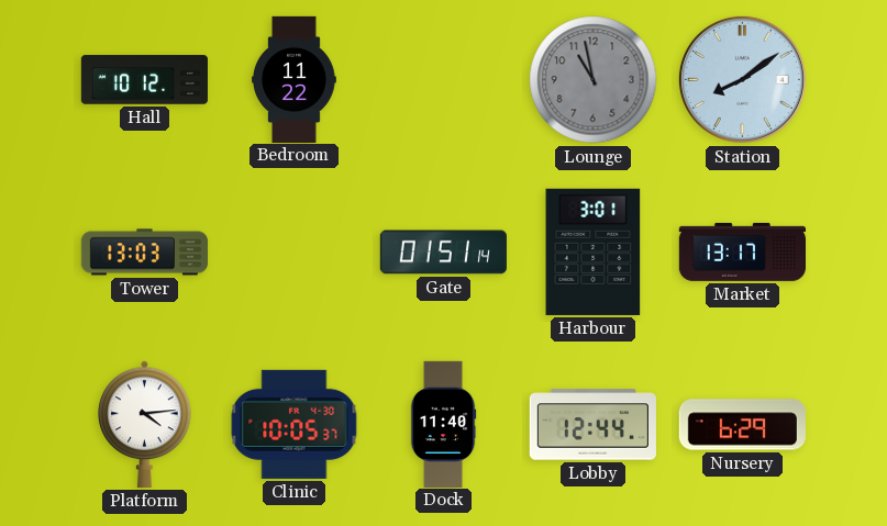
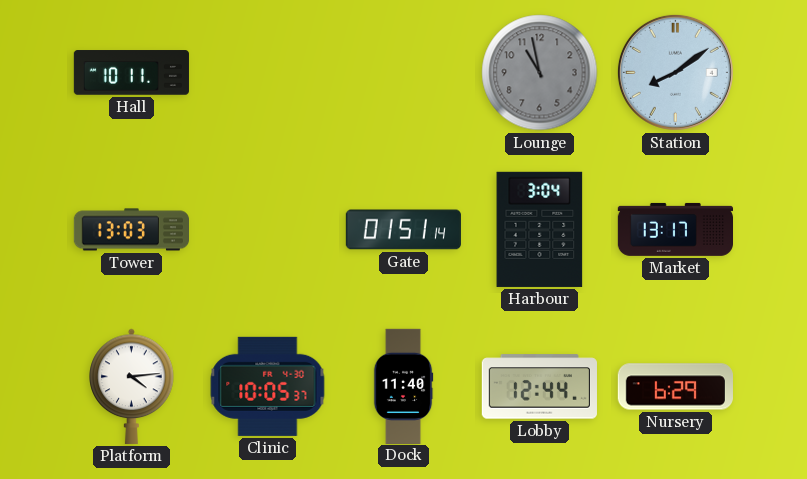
Hall: 10:12 -> 10:11 (131, 73)
Bedroom: 11:22 -> none (295, 79)
Harbour: 3:01 -> 3:04 (540, 229)
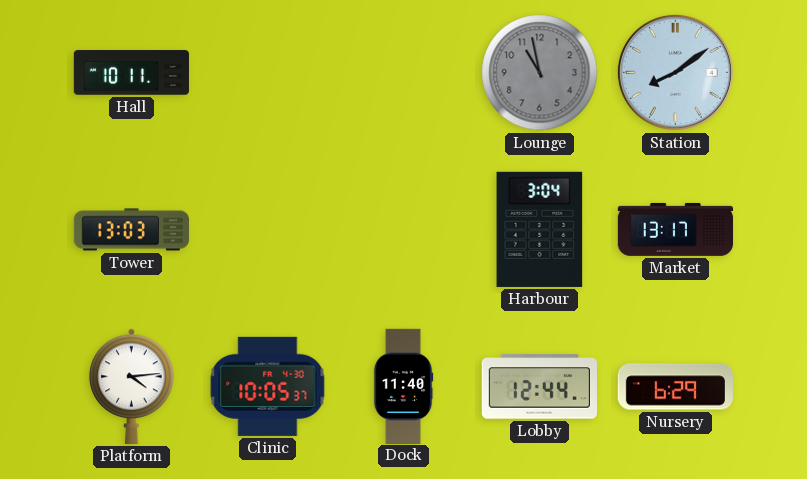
Gate: 01:51 -> none (403, 230)
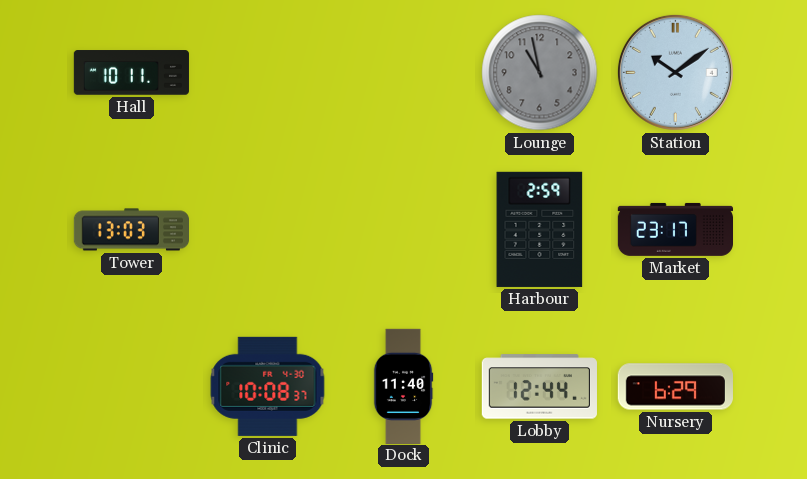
Station: 8:09 -> 10:09 (675, 72)
Harbour: 3:04 -> 2:59 (540, 229)
Market: 13:17 -> 23:17 (675, 229)
Platform: 4:14 -> none (132, 386)
Clinic: 10:05 -> 10:08 (268, 386)
